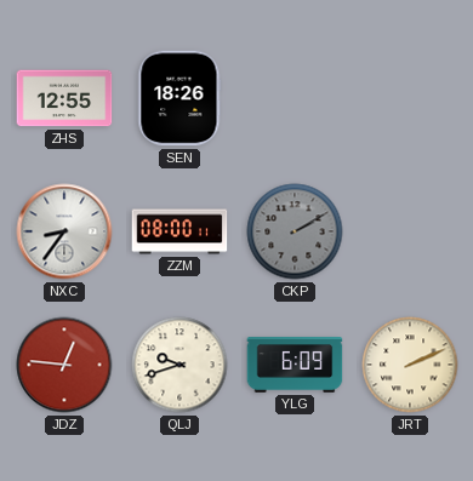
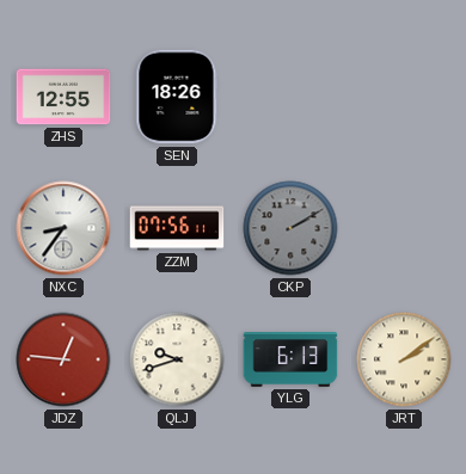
ZZM: 08:00 -> 07:56 (177, 228)
YLG: 6:09 -> 6:13 (290, 361)
JRT: 2:11 -> 2:09 (404, 359)
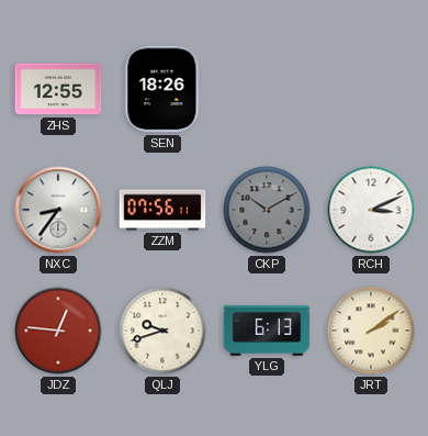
CKP: 2:10 -> 10:10 (267, 210)
RCH: none -> 3:11 (371, 210)
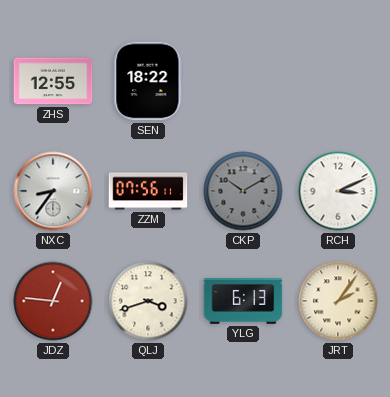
SEN: 18:26 -> 18:22 (148, 81)
QLJ: 9:42 -> 3:42 (148, 301)
JRT: 2:09 -> 2:06 (338, 301)
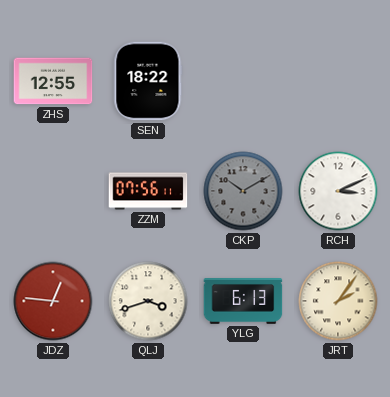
NXC: 8:36 -> none (53, 191)
